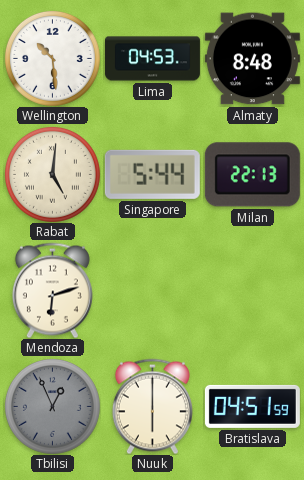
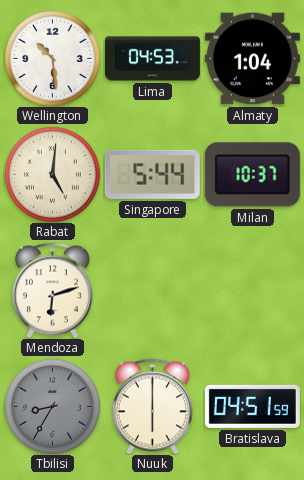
Almaty: 8:48 -> 1:04 (252, 59)
Milan: 22:13 -> 10:37 (252, 175)
Tbilisi: 12:56 -> 8:35 (52, 406)
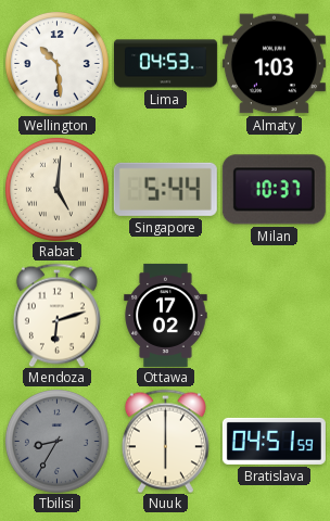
Almaty: 1:04 -> 1:03 (274, 64)
Ottawa: none -> 17:02 (166, 315)
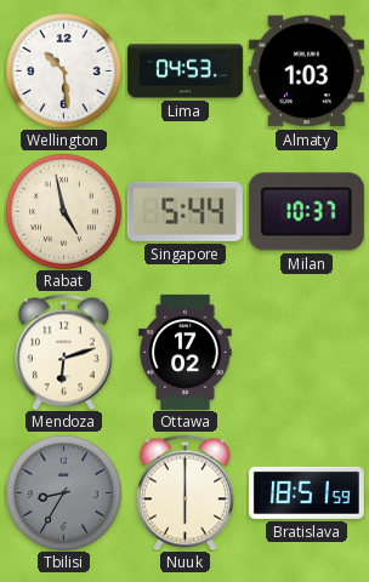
Rabat: 5:01 -> 4:58 (63, 211)
Bratislava: 04:51 -> 18:51 (306, 492)
